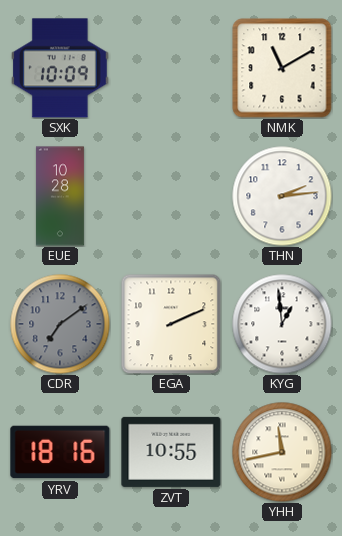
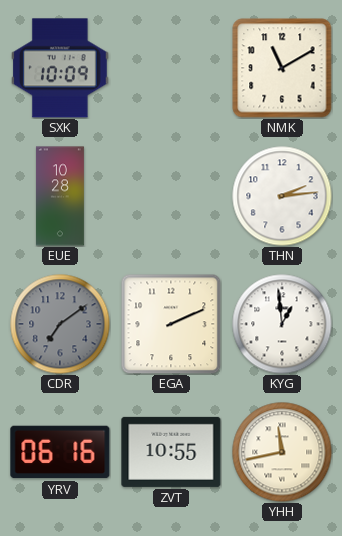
YRV: 18:16 -> 06:16 (60, 452)
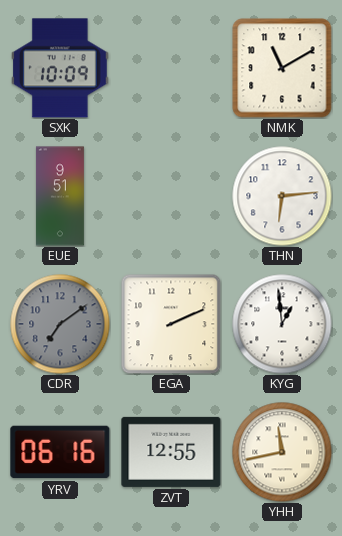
EUE: 10:28 -> 9:51 (60, 196)
THN: 2:14 -> 6:14 (282, 196)
ZVT: 10:55 -> 12:55 (171, 452)
